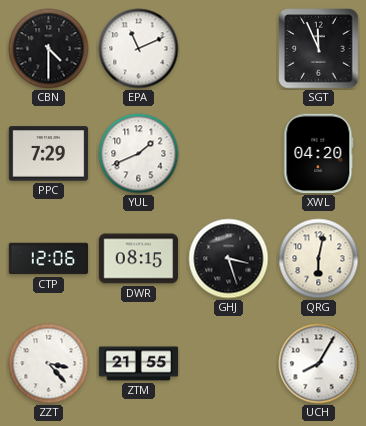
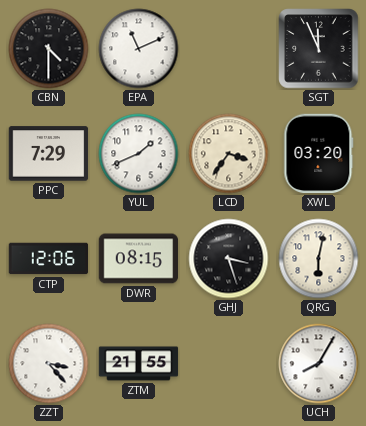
LCD: none -> 3:36 (229, 154)
XWL: 04:20 -> 03:20 (319, 154)
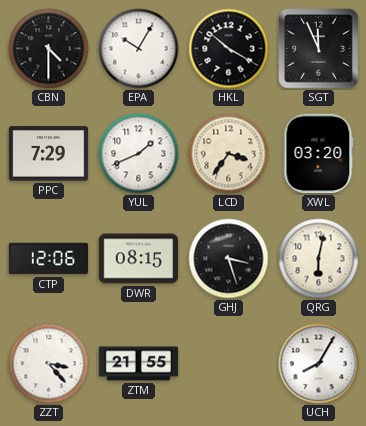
EPA: 11:11 -> 10:05 (139, 49)
HKL: none -> 10:20 (229, 49)
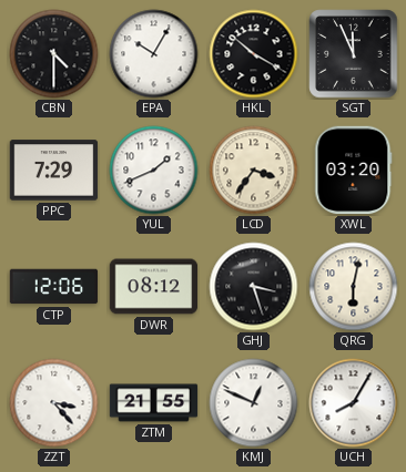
DWR: 08:15 -> 08:12 (154, 287)
KMJ: none -> 12:49 (254, 403)
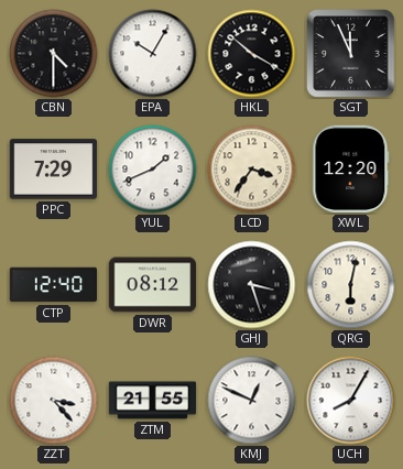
XWL: 03:20 -> 12:20 (351, 170)
CTP: 12:06 -> 12:40 (54, 285)
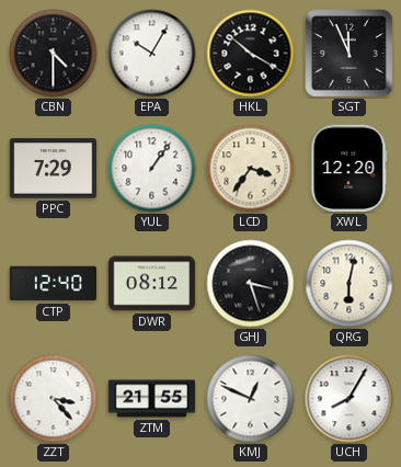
YUL: 1:41 -> 1:06 (152, 169)
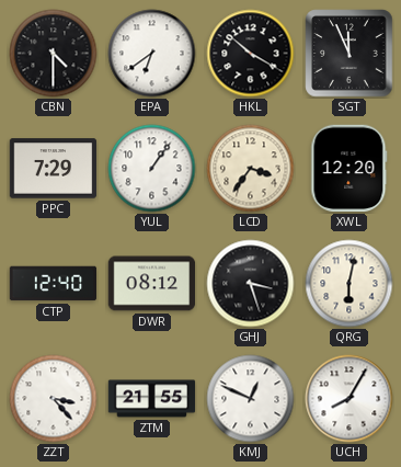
EPA: 10:05 -> 6:39 (152, 54)
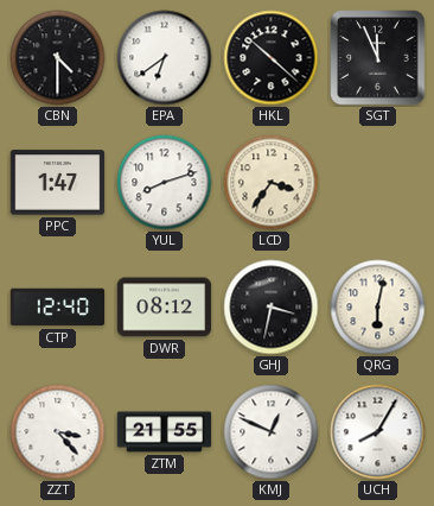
HKL: 10:20 -> 10:22 (272, 58)
PPC: 7:29 -> 1:47 (58, 183)
YUL: 1:06 -> 8:12 (165, 183)
XWL: 12:20 -> none (350, 169)
GHJ: 3:27 -> 3:32 (272, 308)
